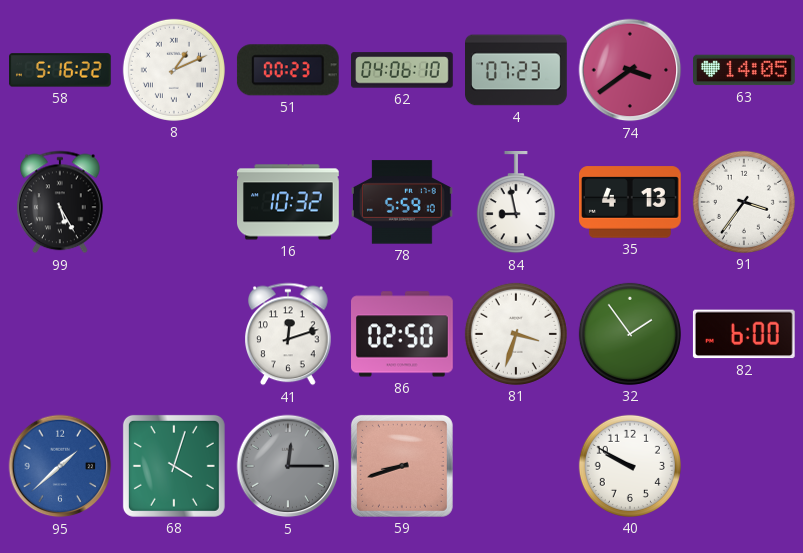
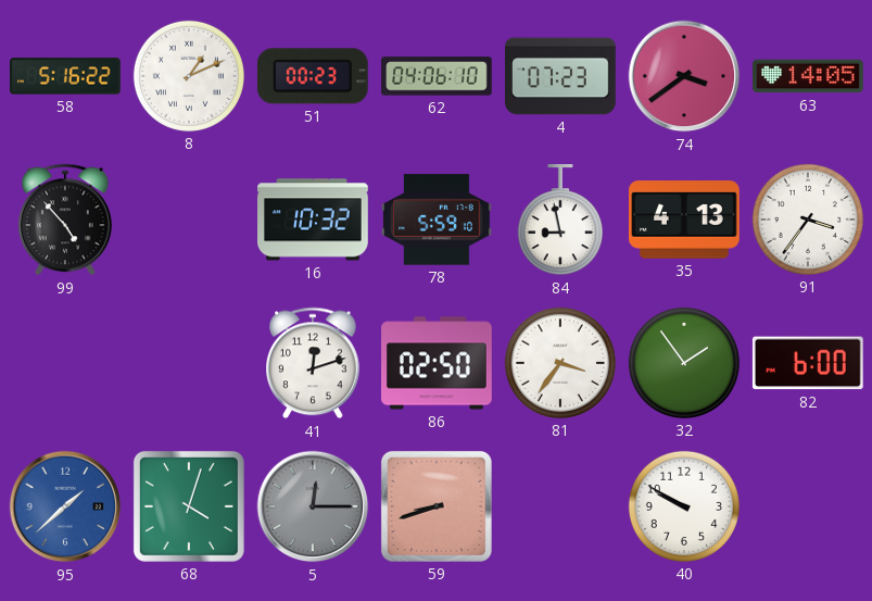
99: 5:25 -> 4:53 (66, 220)
81: 3:33 -> 3:36 (560, 363)
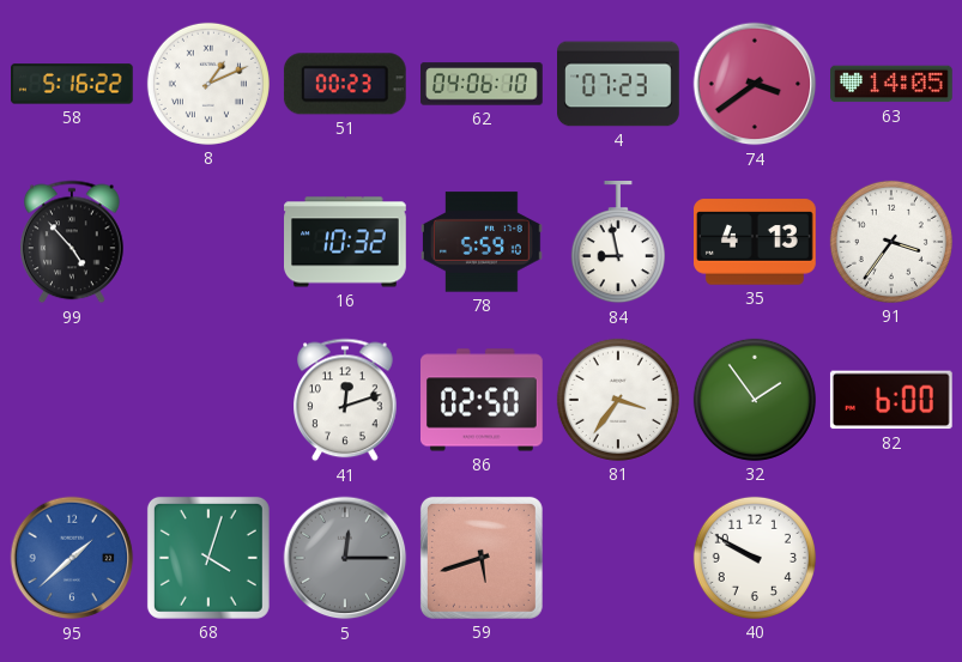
59: 8:42 -> 5:42 (482, 558)
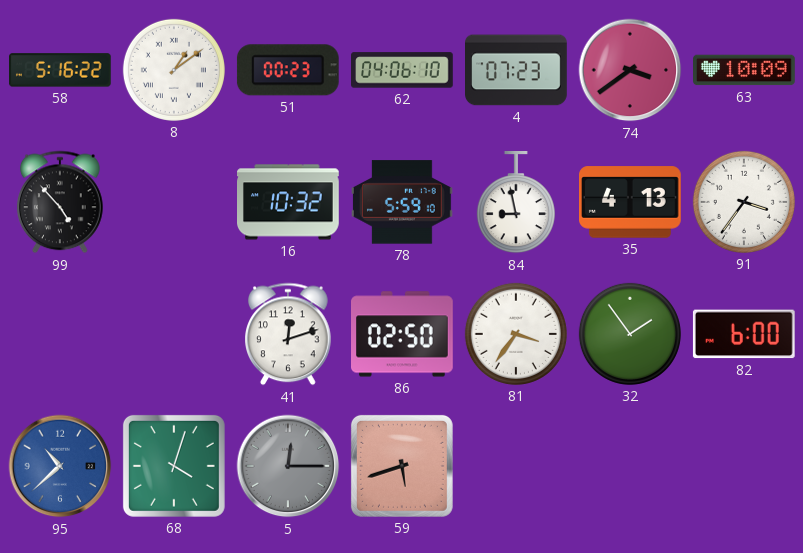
8: 1:11 -> 1:09 (174, 70)
63: 14:05 -> 10:09 (745, 70)
95: 1:38 -> 10:38 (60, 466)
40: 9:50 -> none (755, 558)
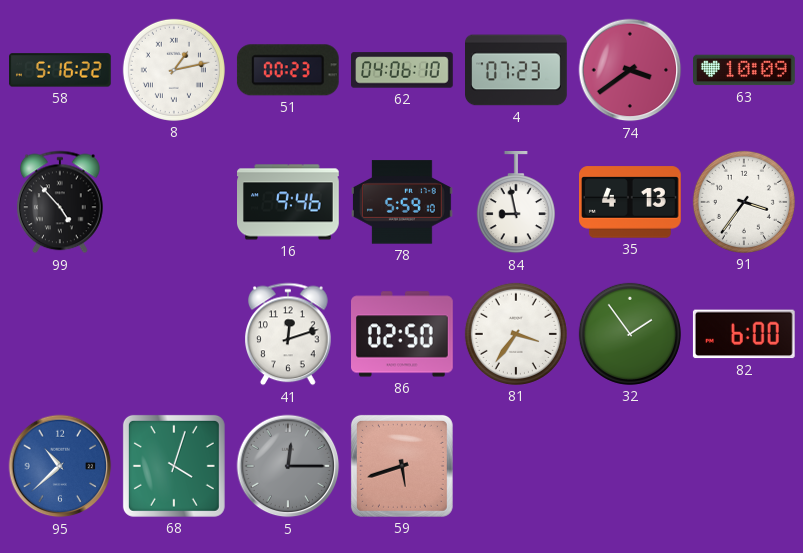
8: 1:09 -> 1:13 (174, 70)
16: 10:32 -> 9:46 (289, 202)
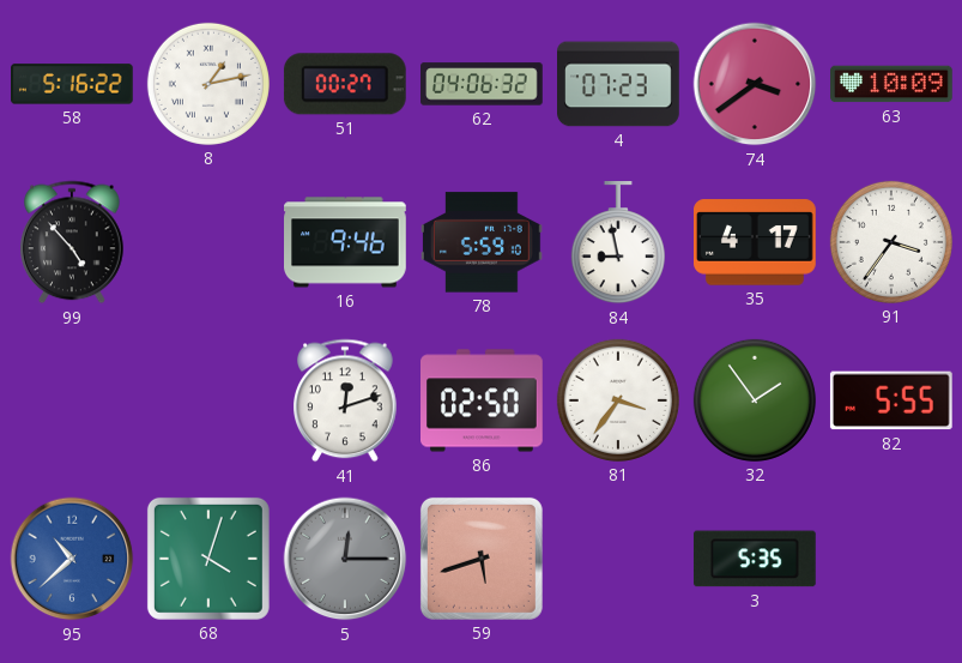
51: 00:23 -> 00:27 (345, 84)
62: 04:06:10 -> 04:06:32 (483, 84)
35: 4:13 -> 4:17 (756, 242)
82: 6:00 -> 5:55 (891, 400)
3: none -> 5:35 (755, 559)
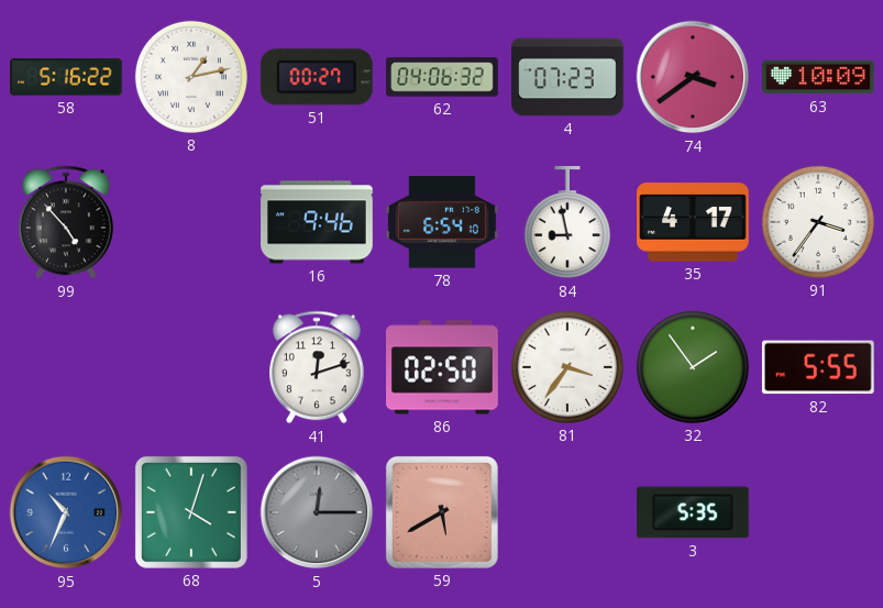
78: 5:59 -> 6:54 (443, 222)
95: 10:38 -> 10:34 (66, 512)
59: 5:42 -> 5:40 (442, 512)
